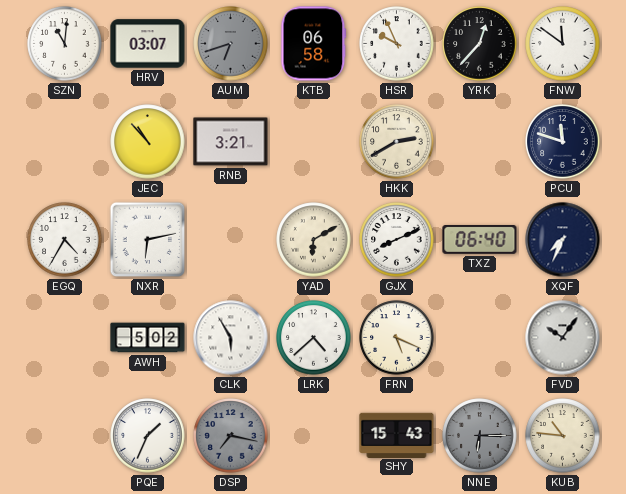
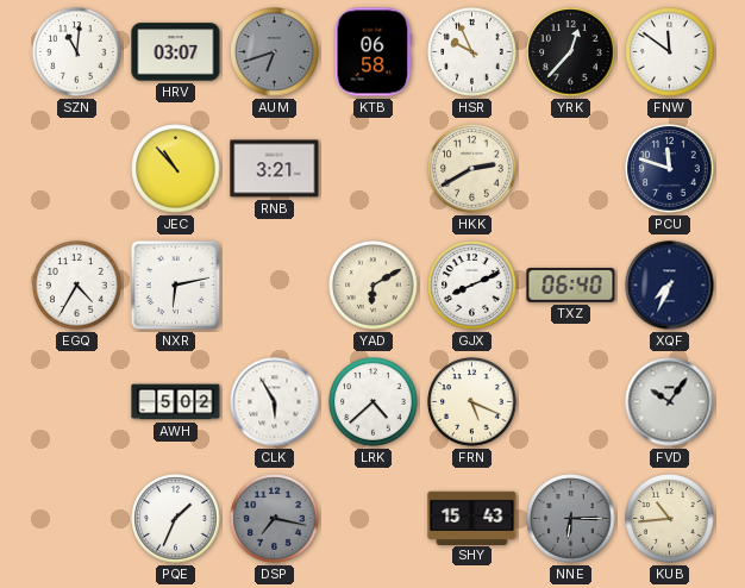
KUB: 10:46 -> 10:44 (670, 519)
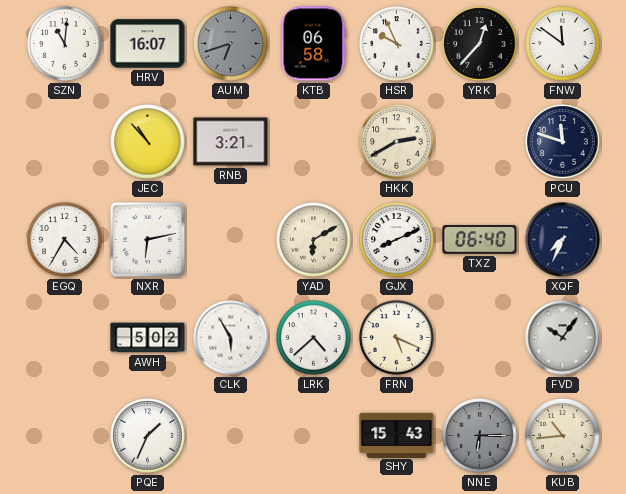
HRV: 03:07 -> 16:07 (148, 44)
DSP: 7:17 -> none (275, 519)
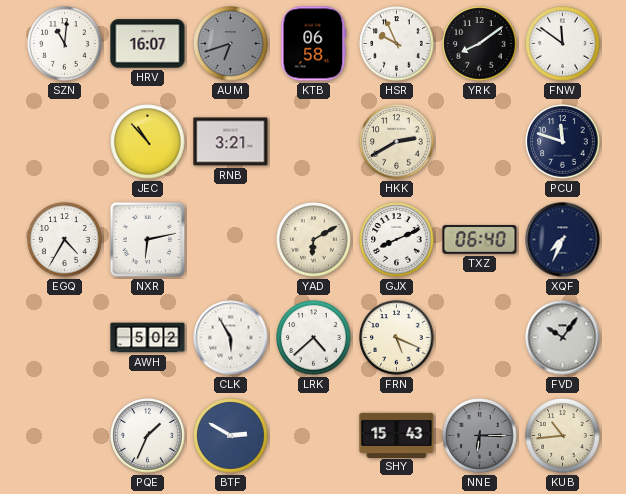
YRK: 12:37 -> 8:09 (480, 44)
BTF: none -> 2:50 (231, 436)
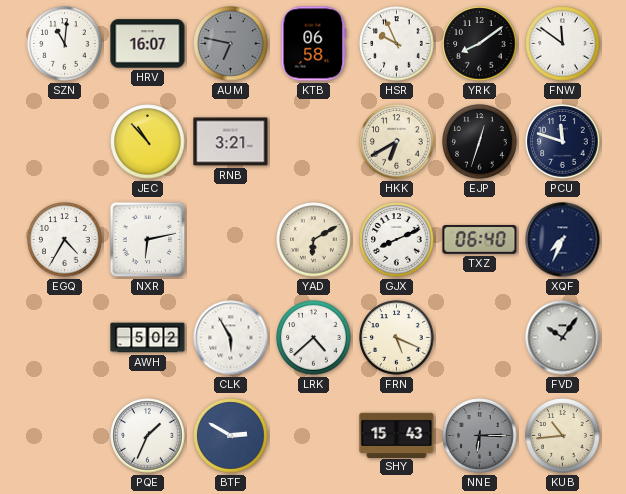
AUM: 6:42 -> 6:47 (231, 44)
HKK: 2:40 -> 6:40 (397, 142)
EJP: none -> 12:33 (480, 142)
